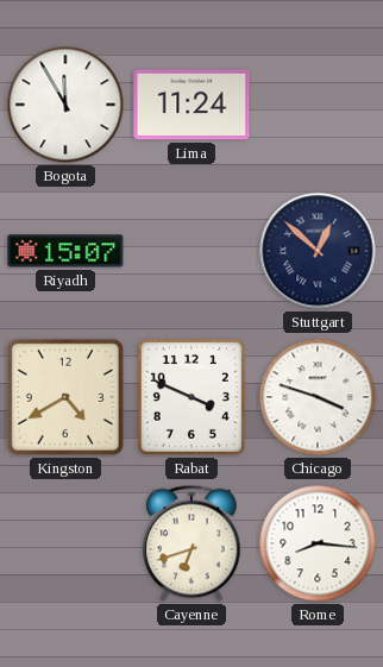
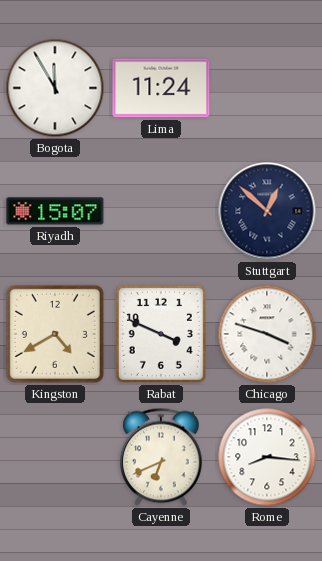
Cayenne: 6:42 -> 6:41 (161, 457)
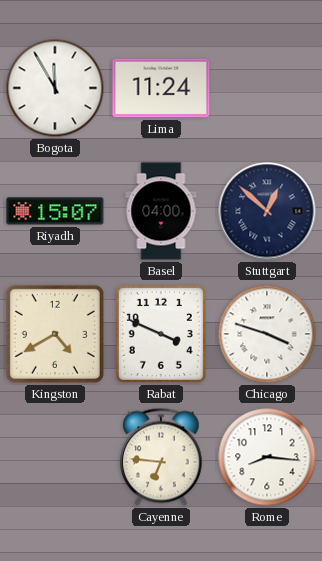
Basel: none -> 04:00 (161, 211)
Cayenne: 6:41 -> 6:46 (161, 457)
